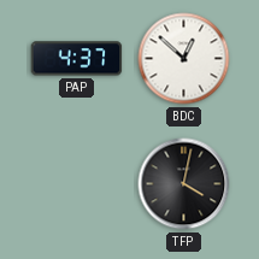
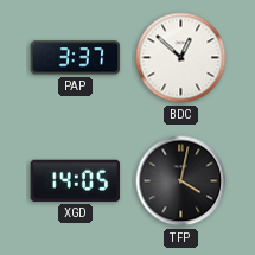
PAP: 4:37 -> 3:37 (76, 58)
XGD: none -> 14:05 (76, 180)
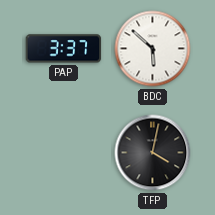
BDC: 12:52 -> 5:52 (153, 49)
XGD: 14:05 -> none (76, 180)
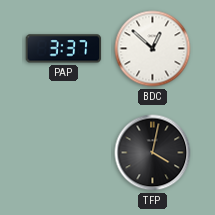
BDC: 5:52 -> 12:52 (153, 49)
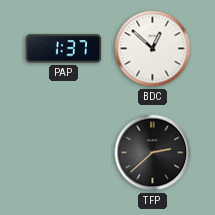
PAP: 3:37 -> 1:37 (64, 49)
TFP: 4:02 -> 2:38 (153, 153)
